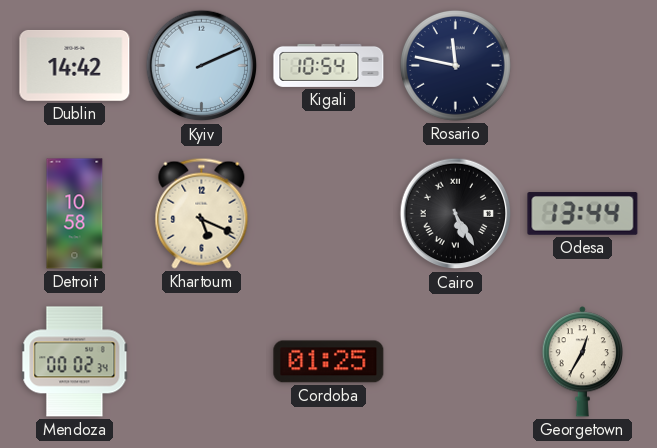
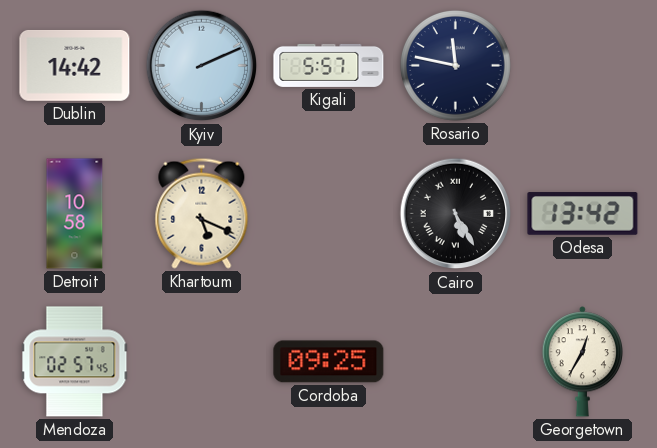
Kigali: 10:54 -> 5:57 (329, 65)
Odesa: 13:44 -> 13:42 (583, 214)
Mendoza: 00:02 -> 02:57 (75, 362)
Cordoba: 01:25 -> 09:25 (329, 362)
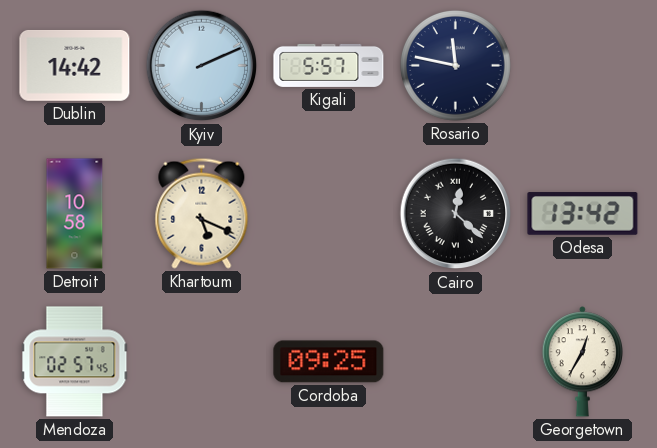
Cairo: 5:25 -> 12:22 (456, 214)
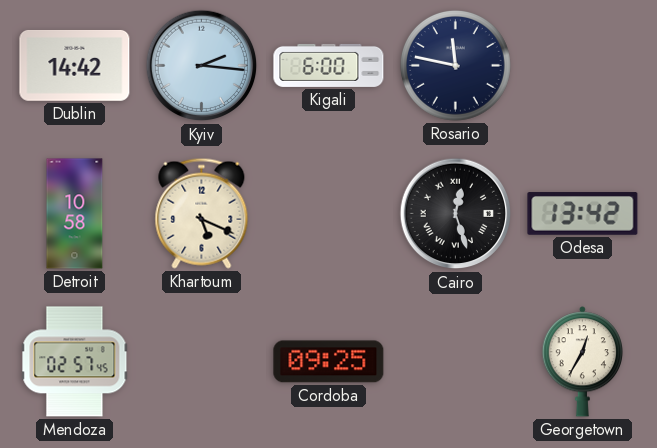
Kyiv: 2:11 -> 2:16 (202, 66)
Kigali: 5:57 -> 6:00 (329, 65)
Cairo: 12:22 -> 12:27 (456, 214)
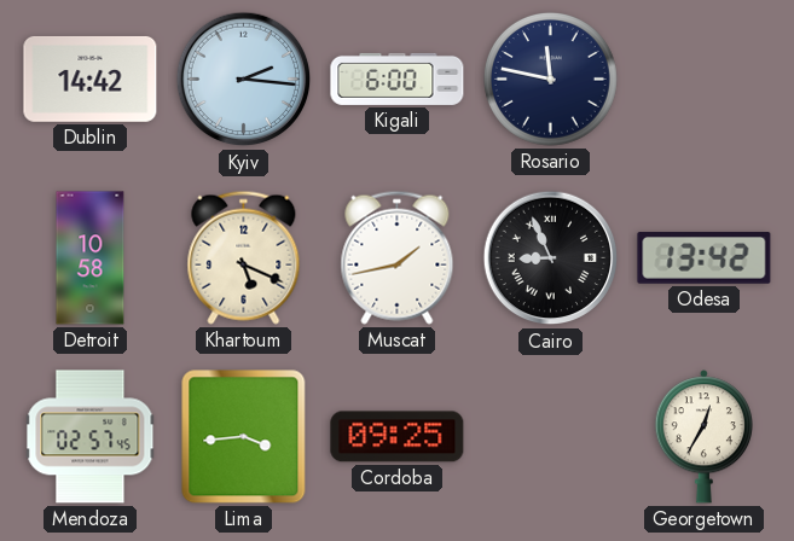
Muscat: none -> 1:43 (398, 257)
Cairo: 12:27 -> 8:56 (551, 258)
Lima: none -> 3:44 (244, 437)
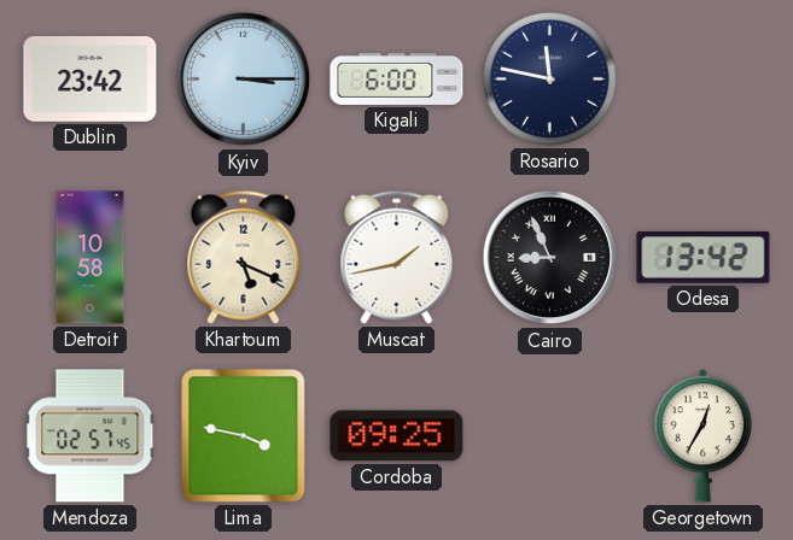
Dublin: 14:42 -> 23:42 (91, 78)
Kyiv: 2:16 -> 3:15 (244, 80)
Lima: 3:44 -> 3:47 (244, 436)
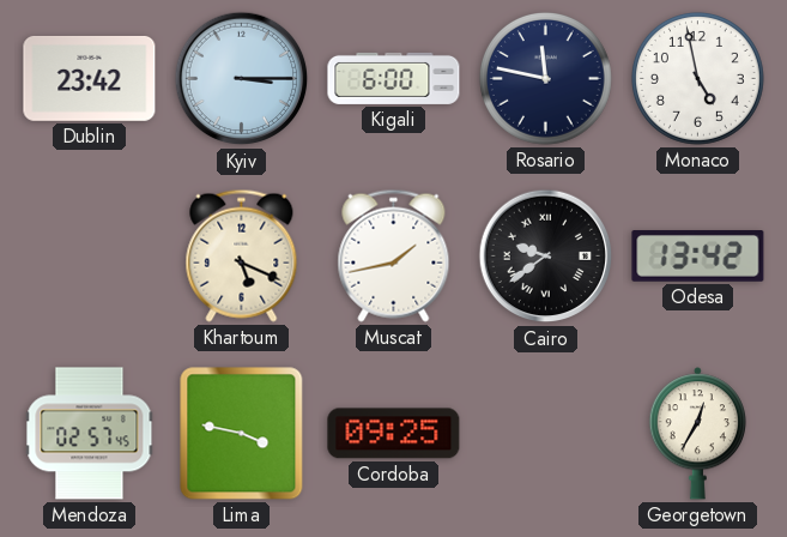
Monaco: none -> 4:58 (697, 78)
Detroit: 10:58 -> none (91, 258)
Cairo: 8:56 -> 9:39 (546, 257)
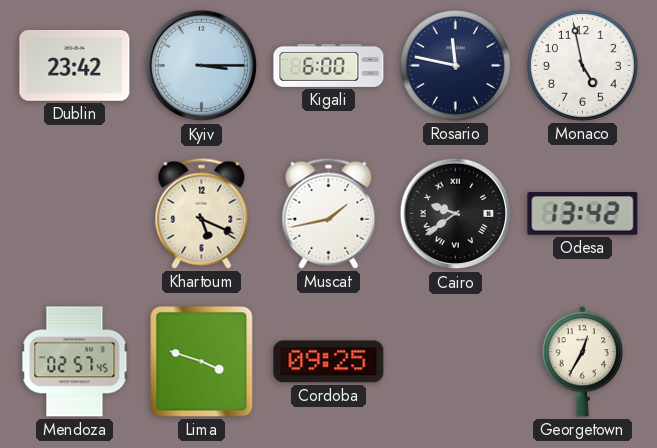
Lima: 3:47 -> 3:48 (202, 362)
